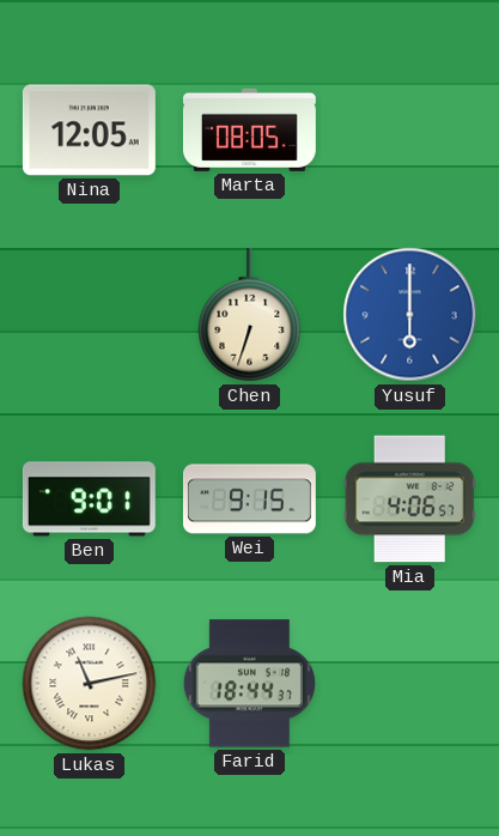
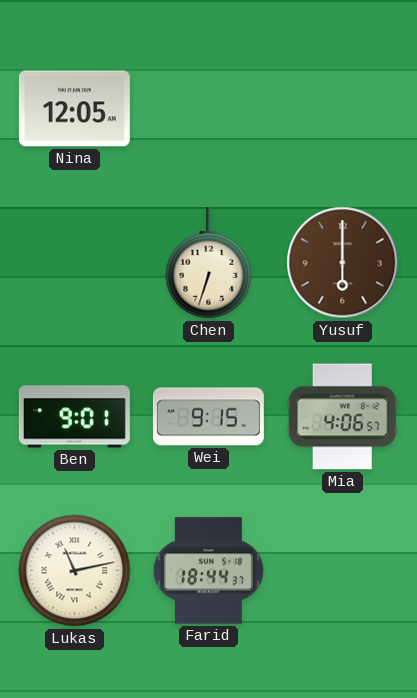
Marta: 08:05 -> none (249, 129)
Yusuf dial: blue -> brown (343, 263)
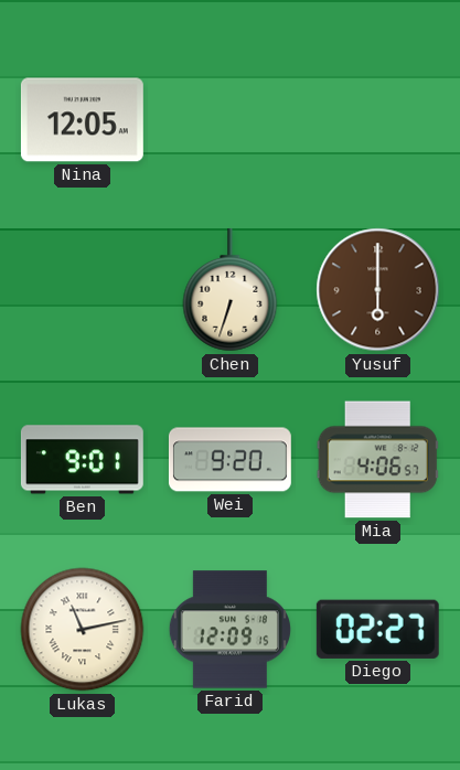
Wei: 9:15 -> 9:20 (229, 460)
Farid: 18:44 -> 12:09 (229, 630)
Diego: none -> 02:27 (377, 629)
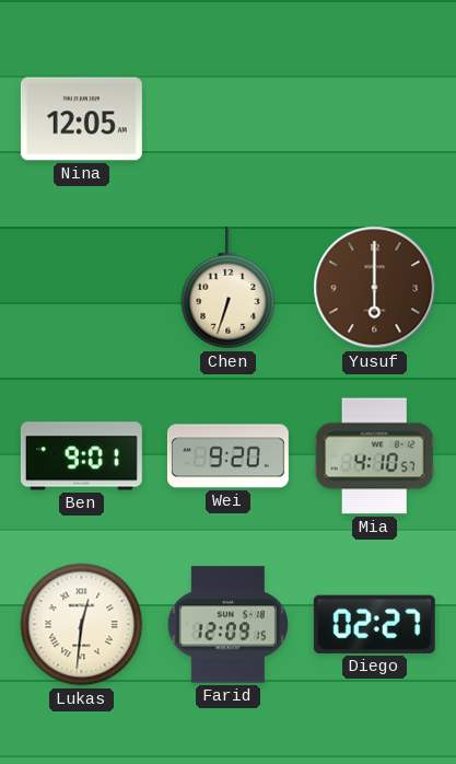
Mia: 4:06 -> 4:10 (374, 456)
Lukas: 11:13 -> 12:31 (82, 625)
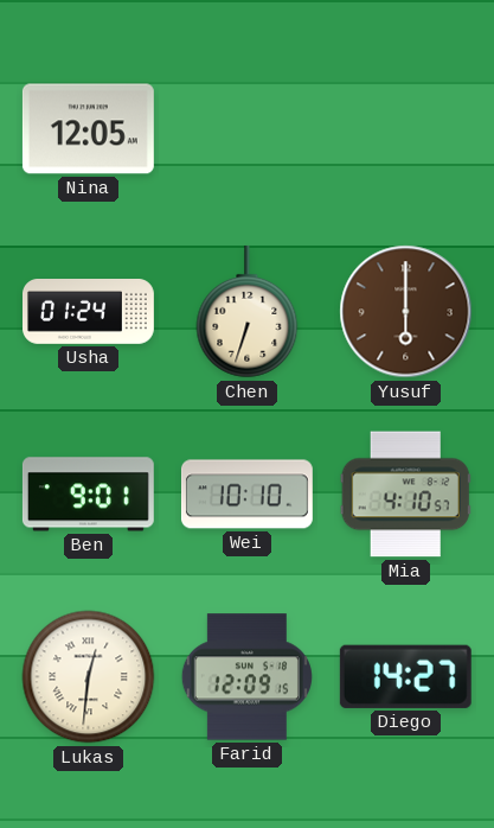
Usha: none -> 01:24 (89, 312)
Wei: 9:20 -> 10:10 (246, 495)
Diego: 02:27 -> 14:27 (405, 676)
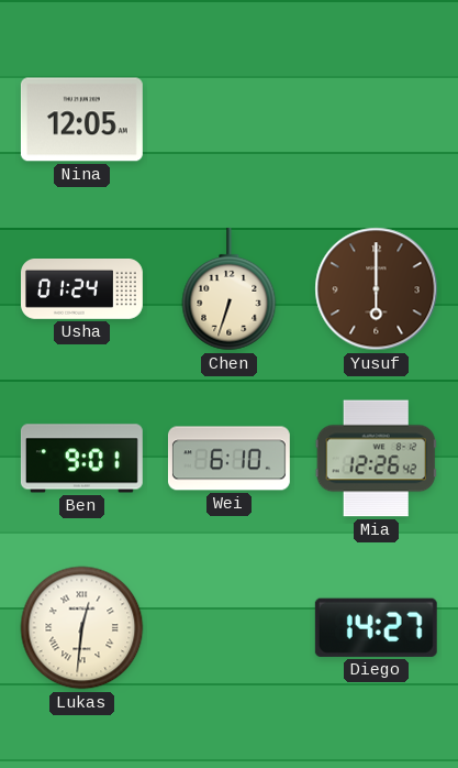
Wei: 10:10 -> 6:10 (228, 459)
Mia: 4:10 -> 12:26 (376, 459)
Farid: 12:09 -> none (246, 677)
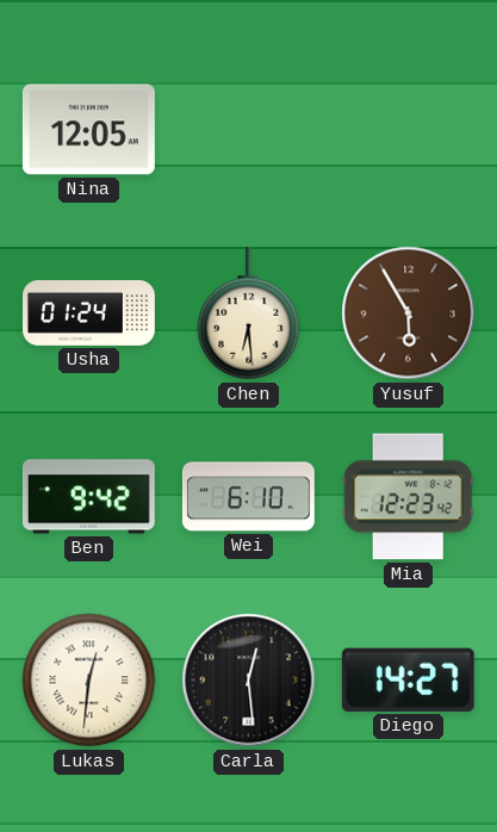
Chen: 6:33 -> 6:29 (249, 313)
Yusuf: 6:00 -> 5:55 (409, 313)
Ben: 9:01 -> 9:42 (88, 497)
Mia: 12:26 -> 12:23 (408, 497)
Carla: none -> 12:29 (249, 681)
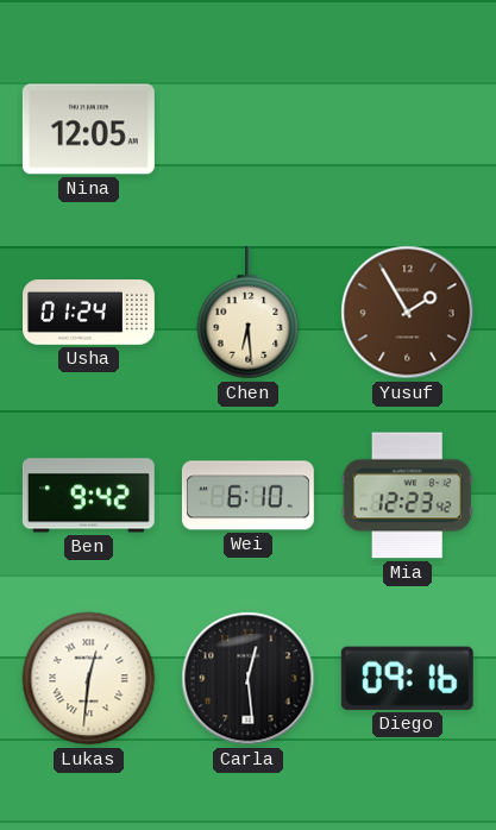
Yusuf: 5:55 -> 1:55 (408, 313)
Diego: 14:27 -> 09:16 (407, 678)
